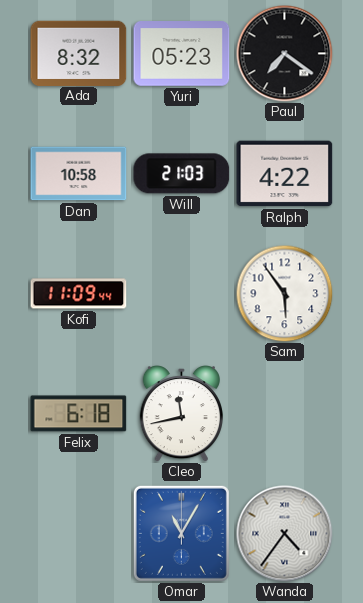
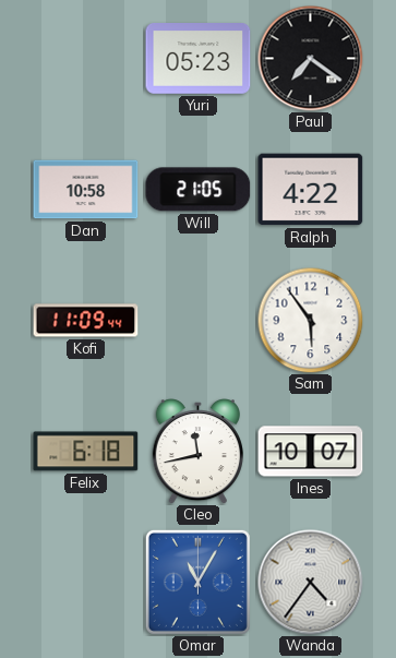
Ada: 8:32 -> none (79, 53)
Will: 21:03 -> 21:05 (199, 190)
Ines: none -> 10:07 (311, 452)
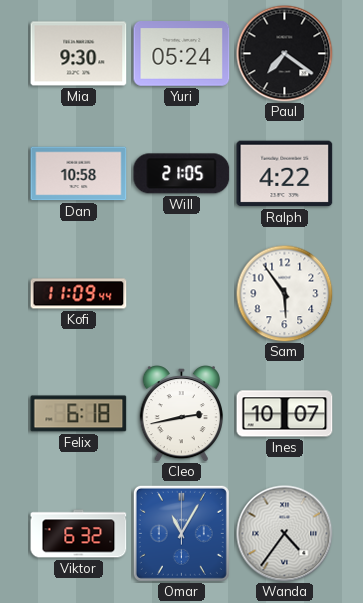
Mia: none -> 9:30 (79, 54)
Yuri: 05:23 -> 05:24 (182, 54)
Cleo: 11:43 -> 2:43 (181, 414)
Viktor: none -> 6:32 (79, 534)
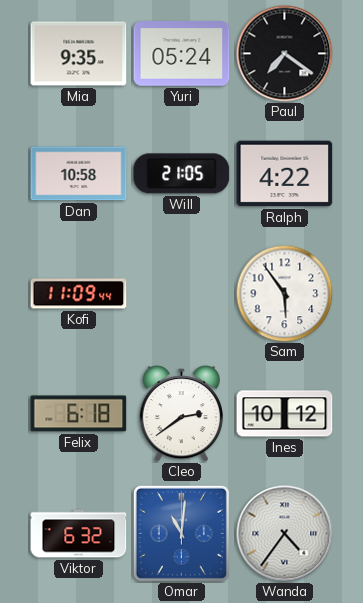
Mia: 9:30 -> 9:35 (79, 54)
Cleo: 2:43 -> 2:39 (181, 414)
Ines: 10:07 -> 10:12 (285, 414)
Omar: 11:05 -> 11:01 (181, 533)
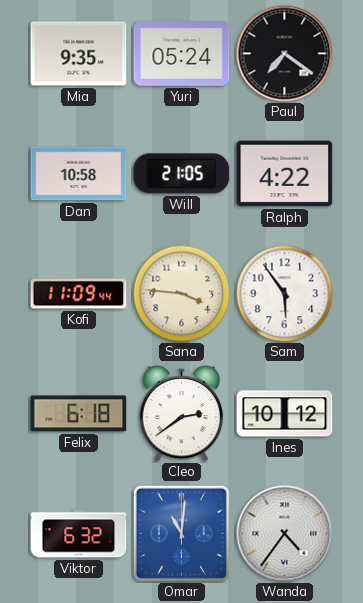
Sana: none -> 3:46 (181, 293)
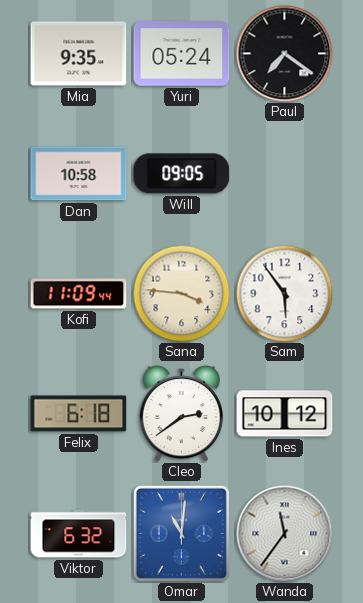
Will: 21:05 -> 09:05 (182, 174)
Ralph: 4:22 -> none (285, 174)
Wanda: 4:36 -> 11:36 (285, 534)
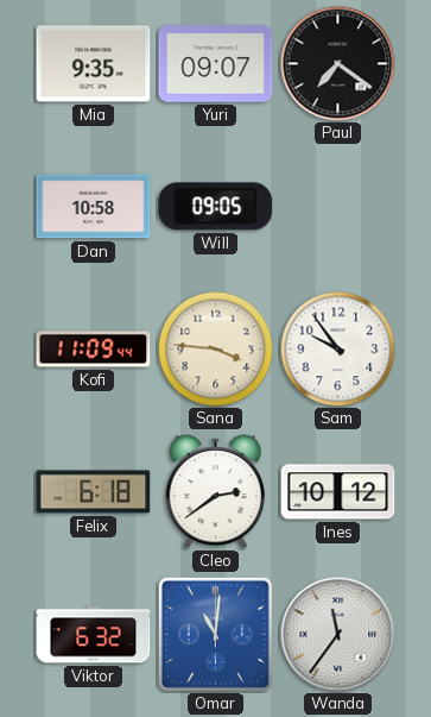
Yuri: 05:24 -> 09:07 (216, 64)
Sam: 5:54 -> 9:54 (337, 348)
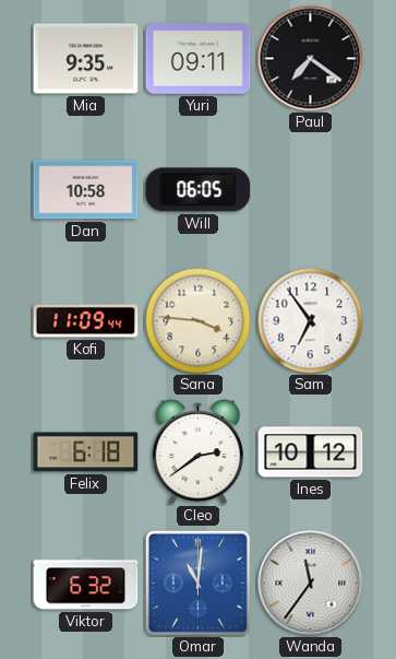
Yuri: 09:07 -> 09:11 (199, 59)
Will: 09:05 -> 06:05 (199, 190)
Sam: 9:54 -> 6:54 (310, 320)
